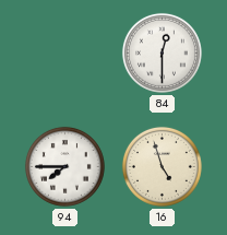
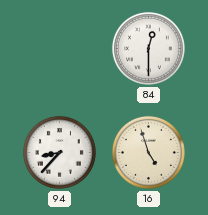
94: 7:45 -> 8:37 (59, 152)
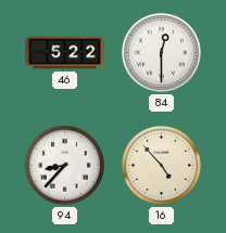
46: none -> 5:22 (65, 53)
16: 4:57 -> 4:53 (161, 165)
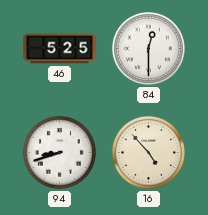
46: 5:22 -> 5:25 (60, 49)
94: 8:37 -> 8:42 (59, 152)
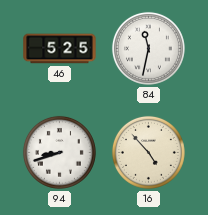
84: 12:30 -> 11:32 (148, 48)
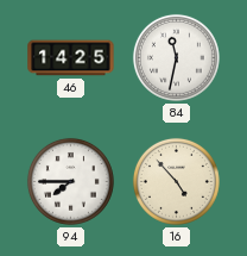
46: 5:25 -> 14:25 (71, 58)
94: 8:42 -> 7:45 (70, 181)
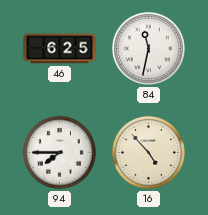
46: 14:25 -> 6:25 (60, 49)
